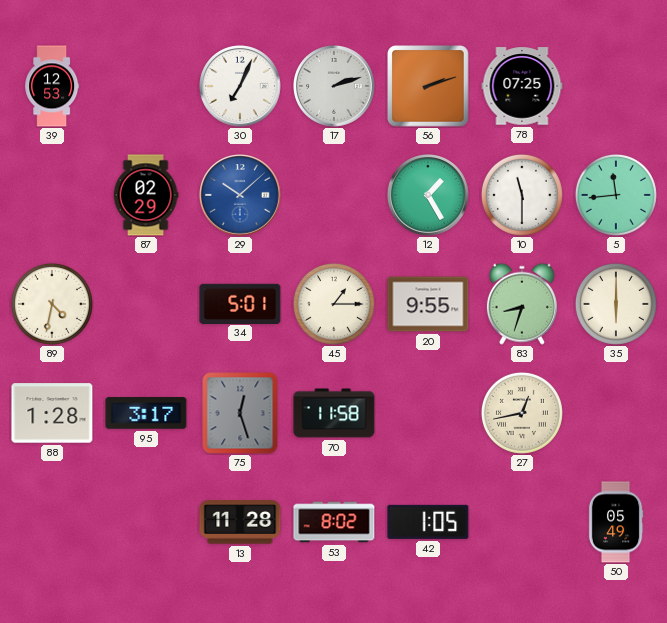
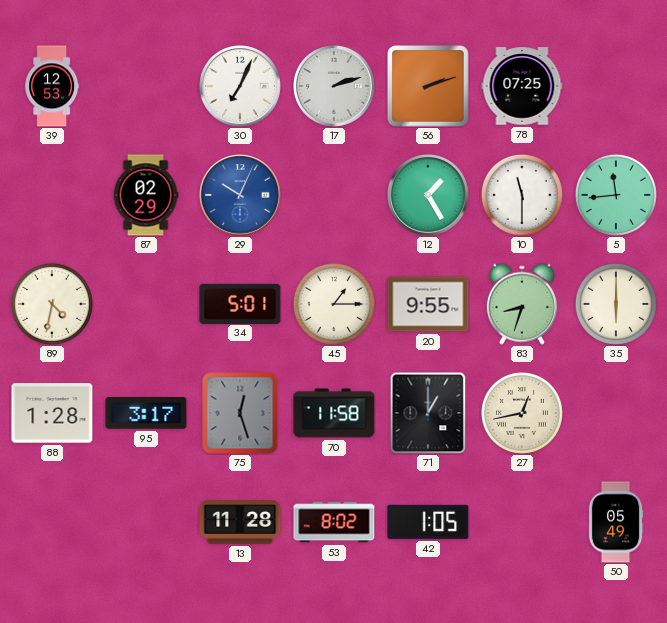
29: 10:08 -> 10:04 (241, 196)
71: none -> 1:00 (428, 413)
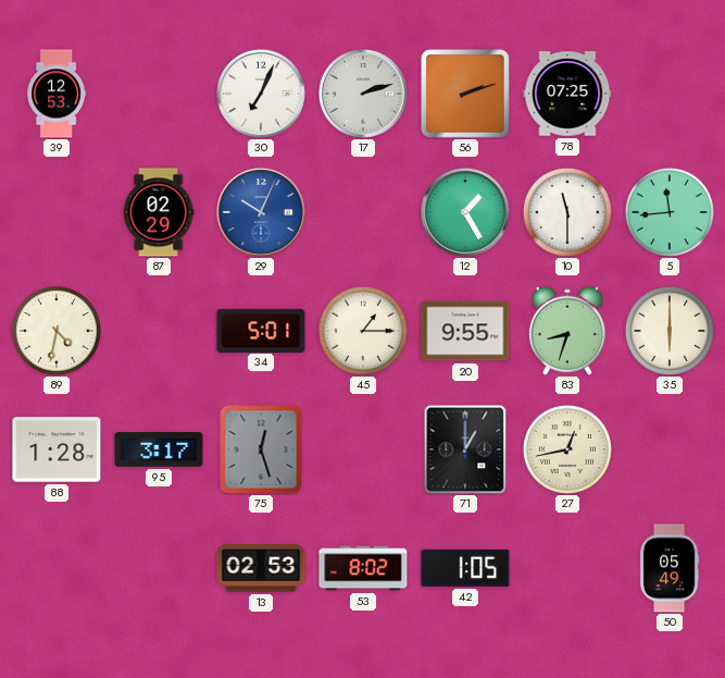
70: 11:58 -> none (334, 413)
13: 11:28 -> 02:53 (261, 568)
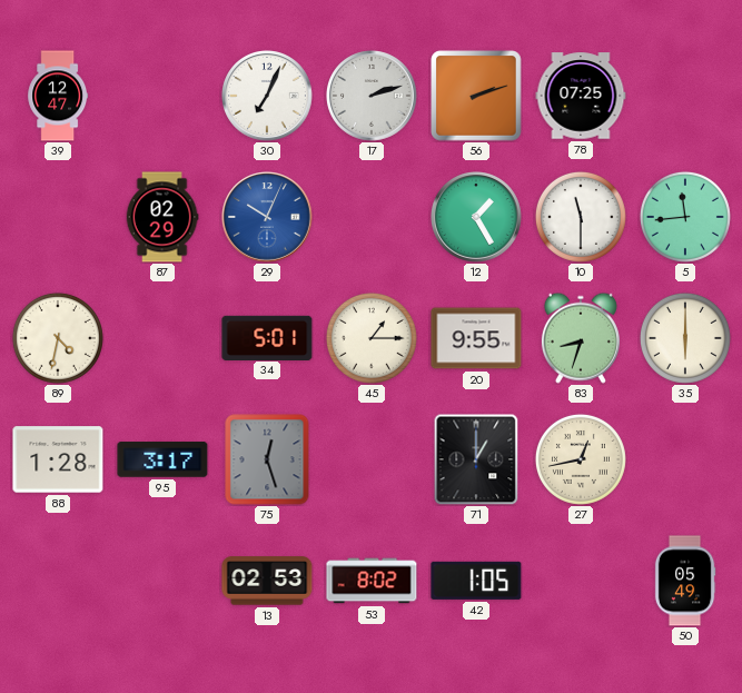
39: 12:53 -> 12:47 (58, 96)
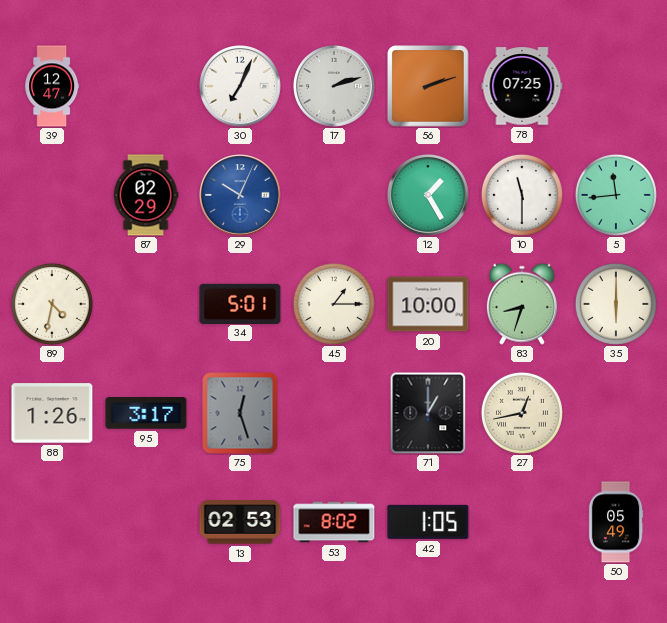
20: 9:55 -> 10:00 (428, 304)
88: 1:28 -> 1:26 (52, 413)
